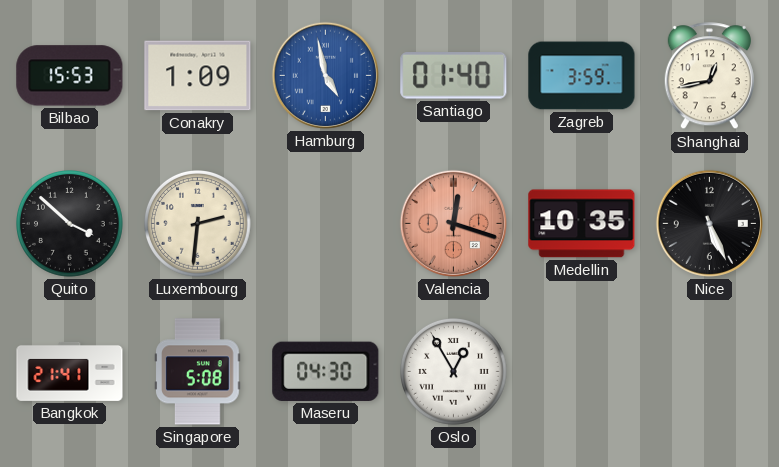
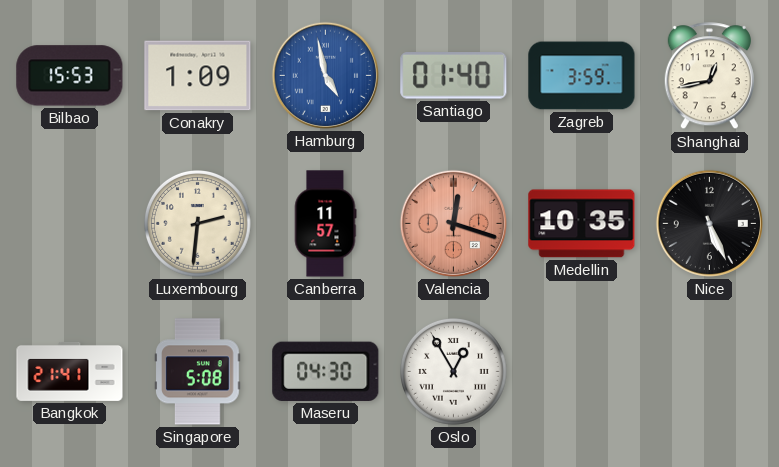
Quito: 3:52 -> none (70, 224)
Canberra: none -> 11:57 (325, 224)
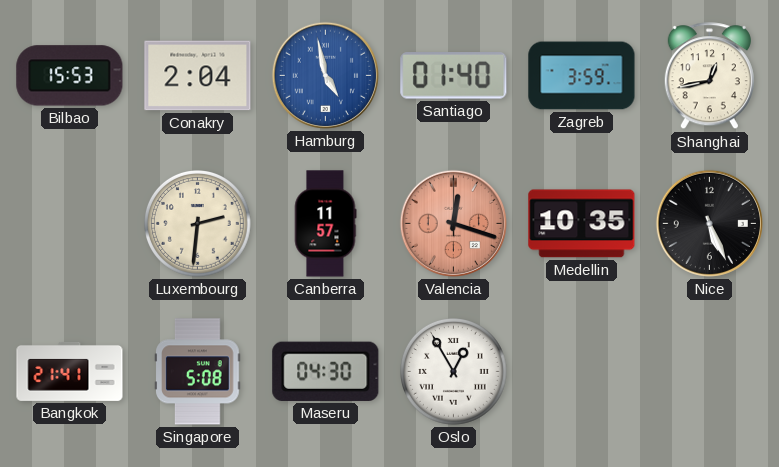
Conakry: 1:09 -> 2:04 (198, 76)
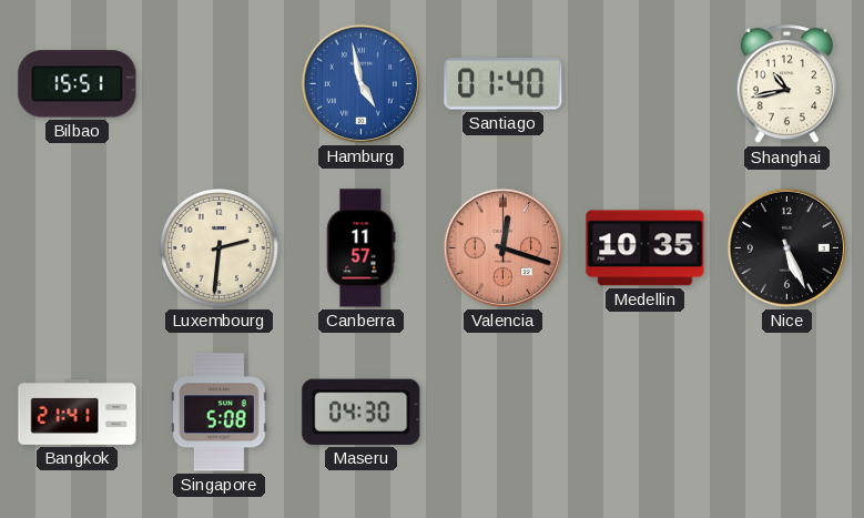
Bilbao: 15:53 -> 15:51 (78, 84)
Conakry: 2:04 -> none (198, 76)
Zagreb: 3:59 -> none (582, 76)
Shanghai: 12:43 -> 10:43 (786, 84)
Oslo: 12:55 -> none (454, 372)
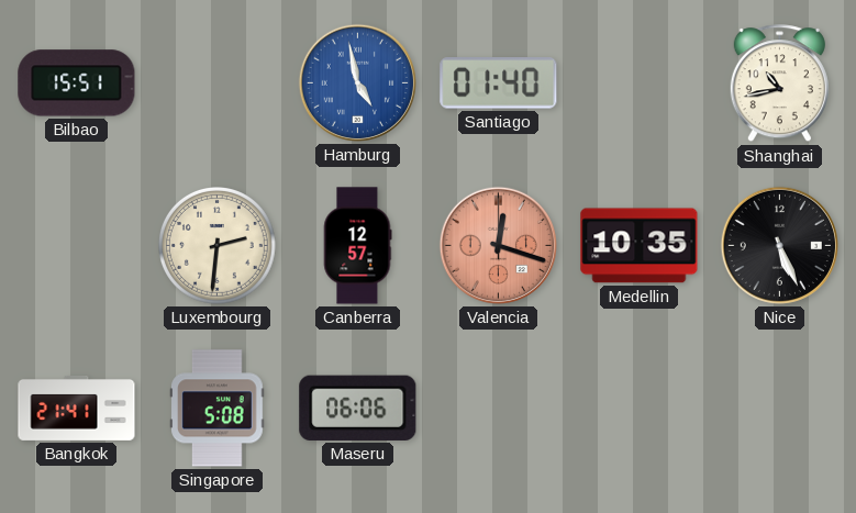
Canberra: 11:57 -> 12:57 (357, 246)
Maseru: 04:30 -> 06:06 (358, 408)
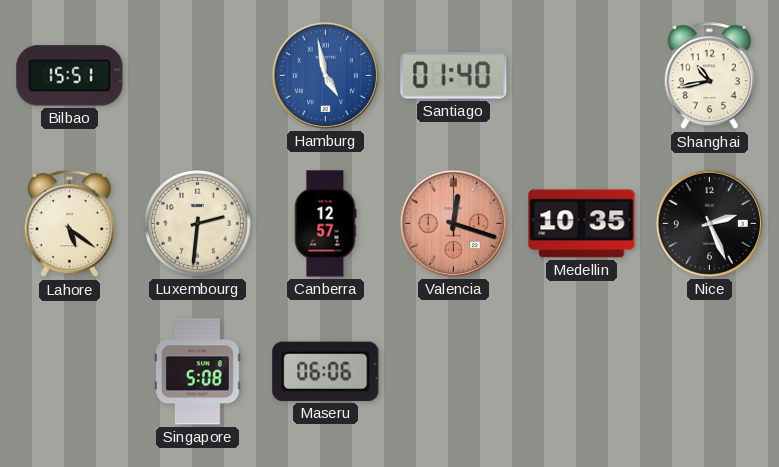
Lahore: none -> 5:21 (69, 224)
Nice: 5:26 -> 2:26 (709, 223)
Bangkok: 21:41 -> none (77, 408)
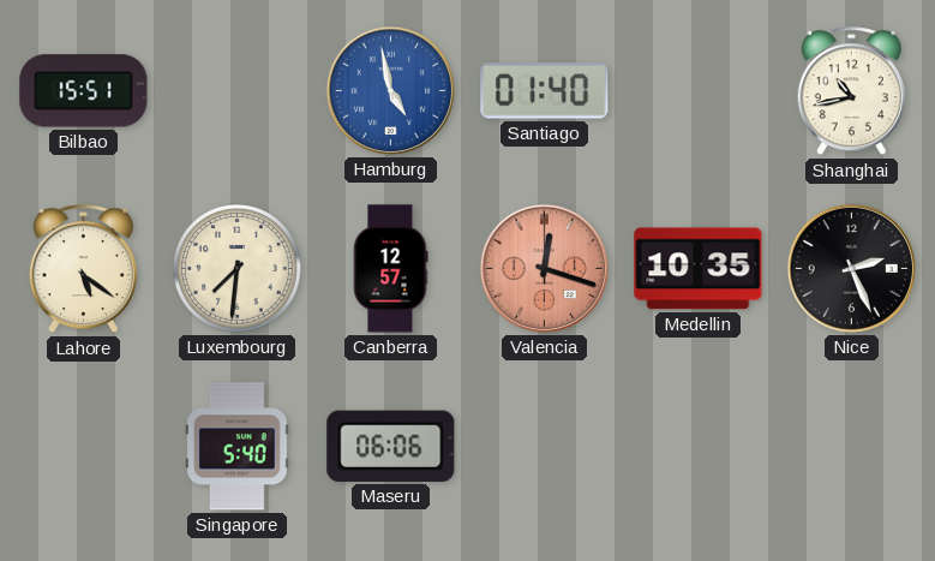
Luxembourg: 2:31 -> 7:31 (238, 269)
Singapore: 5:08 -> 5:40 (238, 447)
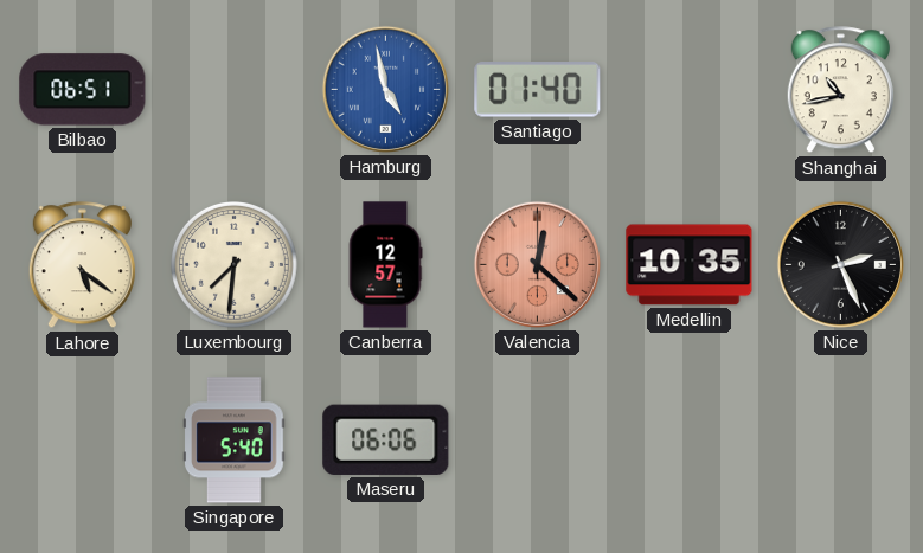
Bilbao: 15:51 -> 06:51 (83, 90)
Valencia: 12:18 -> 12:22 (537, 264)
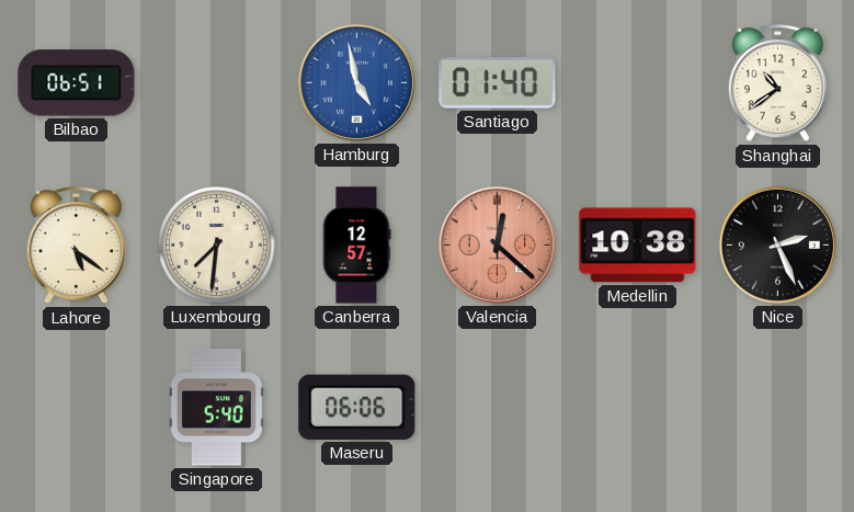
Shanghai: 10:43 -> 10:39 (777, 83)
Medellin: 10:35 -> 10:38 (638, 246)
